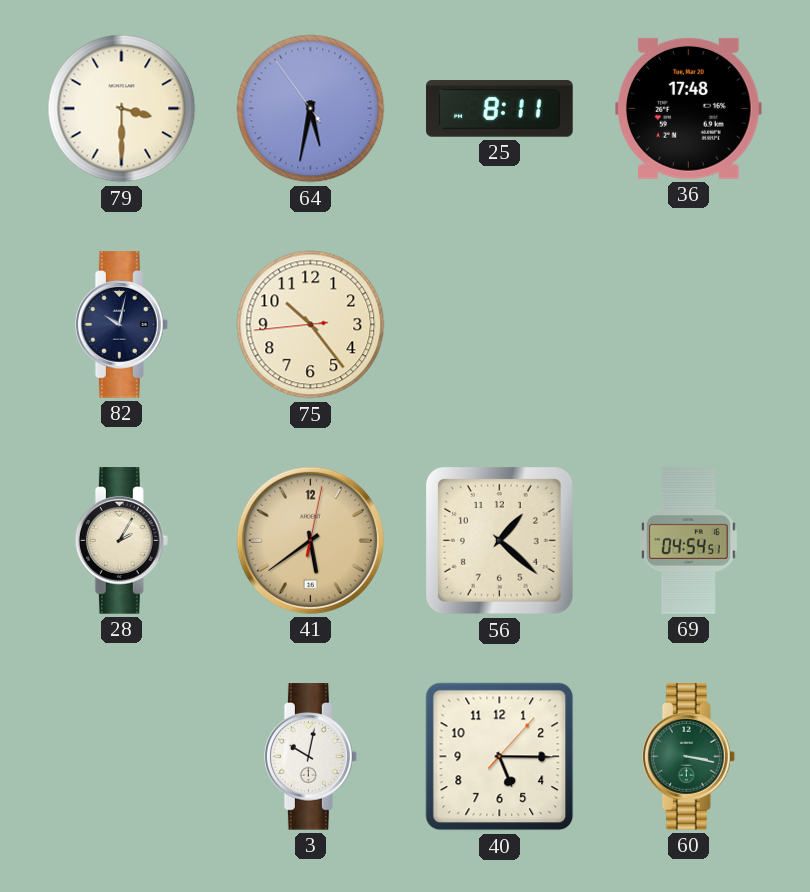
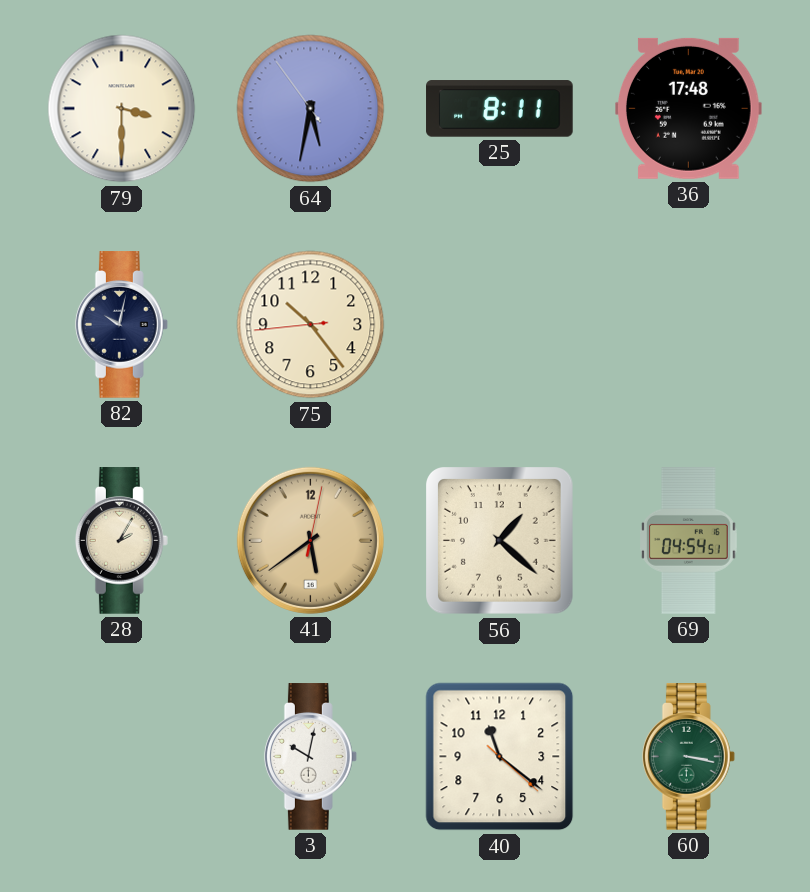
40: 5:15 -> 11:21 (500, 757)
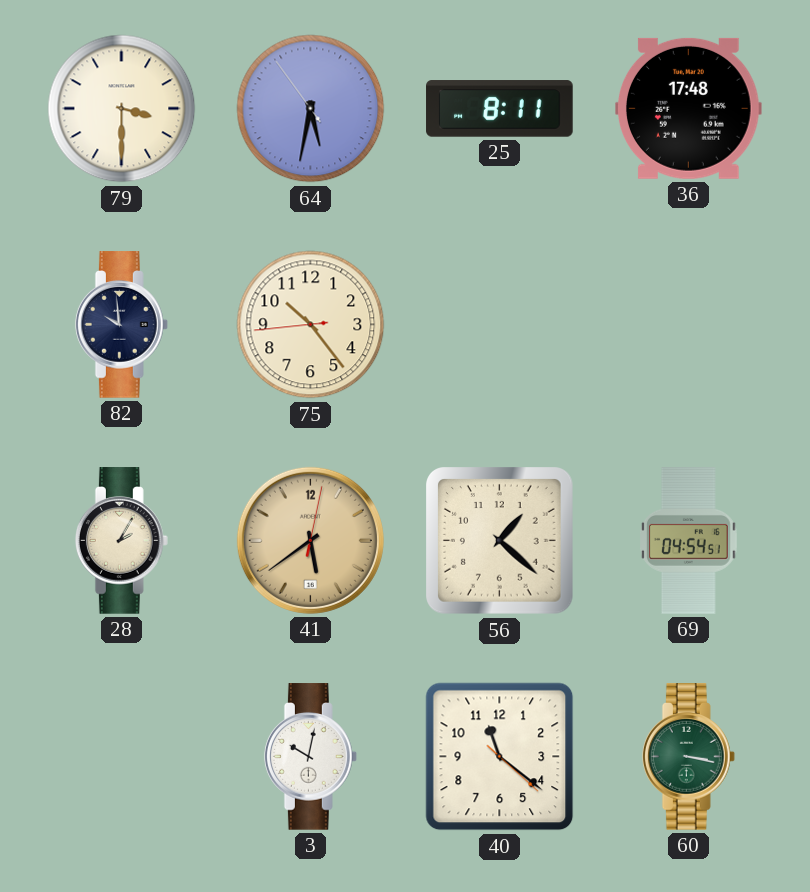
82: 10:02 -> 9:59 (121, 325)
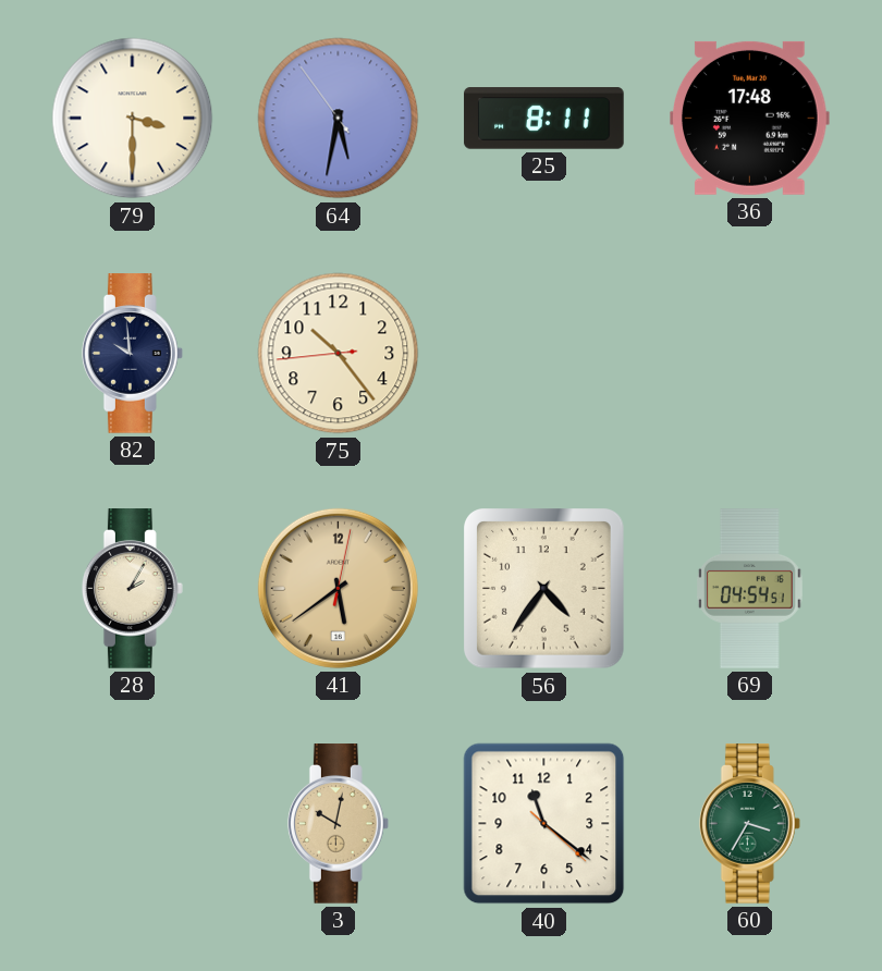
56: 1:22 -> 4:36 (544, 589)
3 dial: white -> champagne (338, 824)
60: 3:17 -> 3:35 (749, 824)
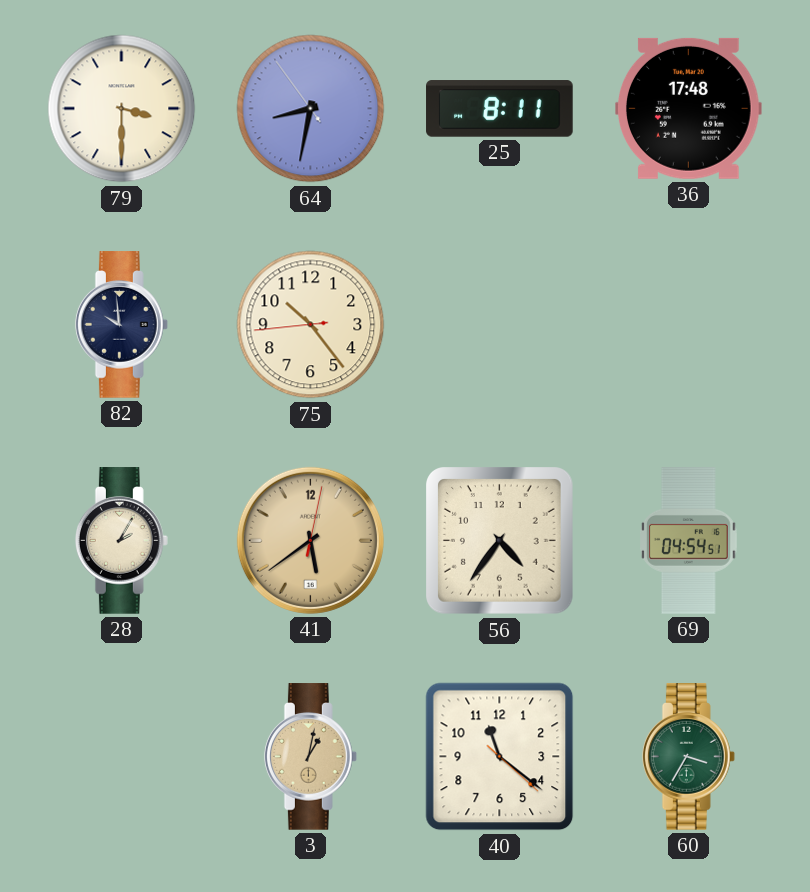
64: 5:31 -> 8:31 (311, 109)
3: 10:02 -> 1:02 (310, 757)
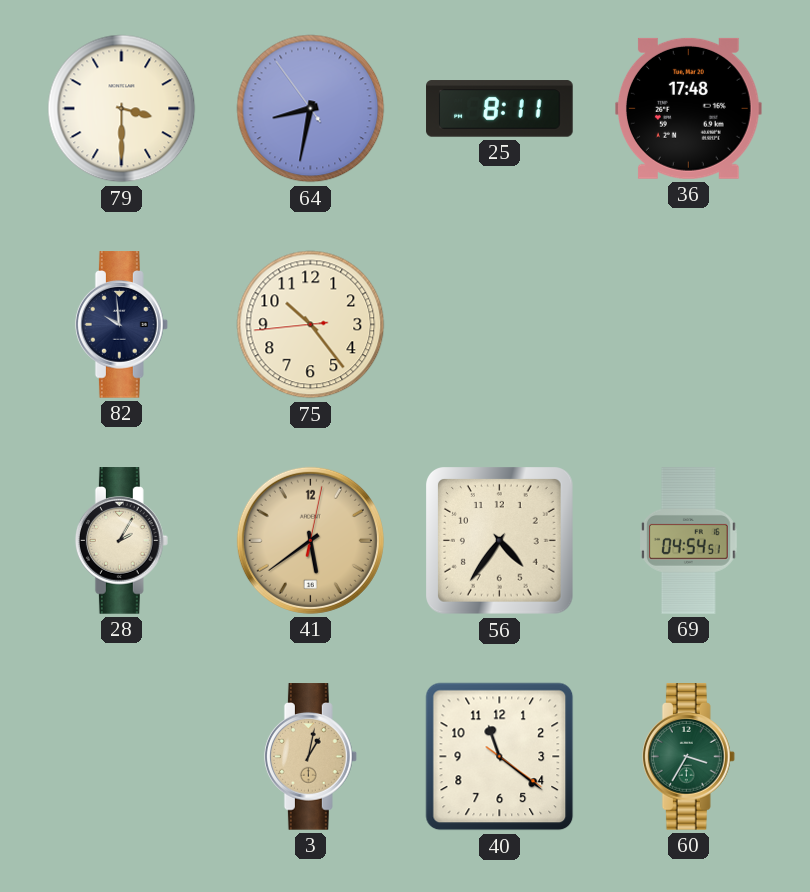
40: 11:21:22 -> 11:21:21 (500, 757)
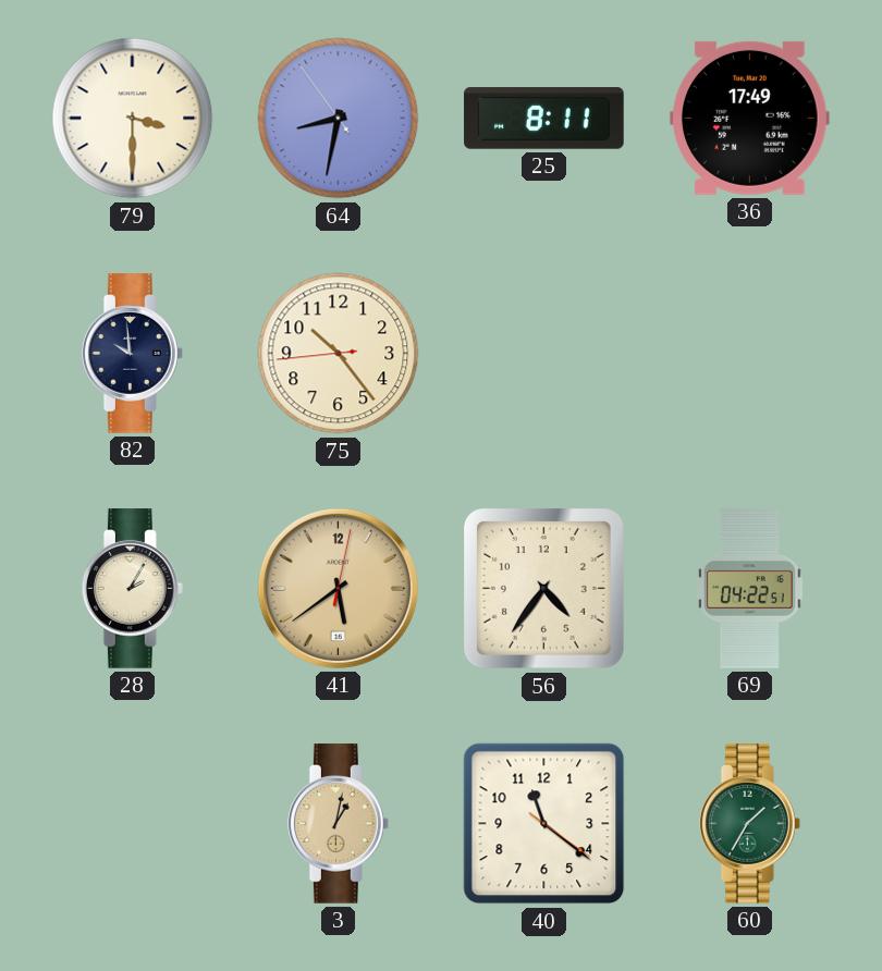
36: 17:48 -> 17:49 (750, 118)
69: 04:54 -> 04:22 (750, 589)
60: 3:35 -> 1:35 (749, 824)
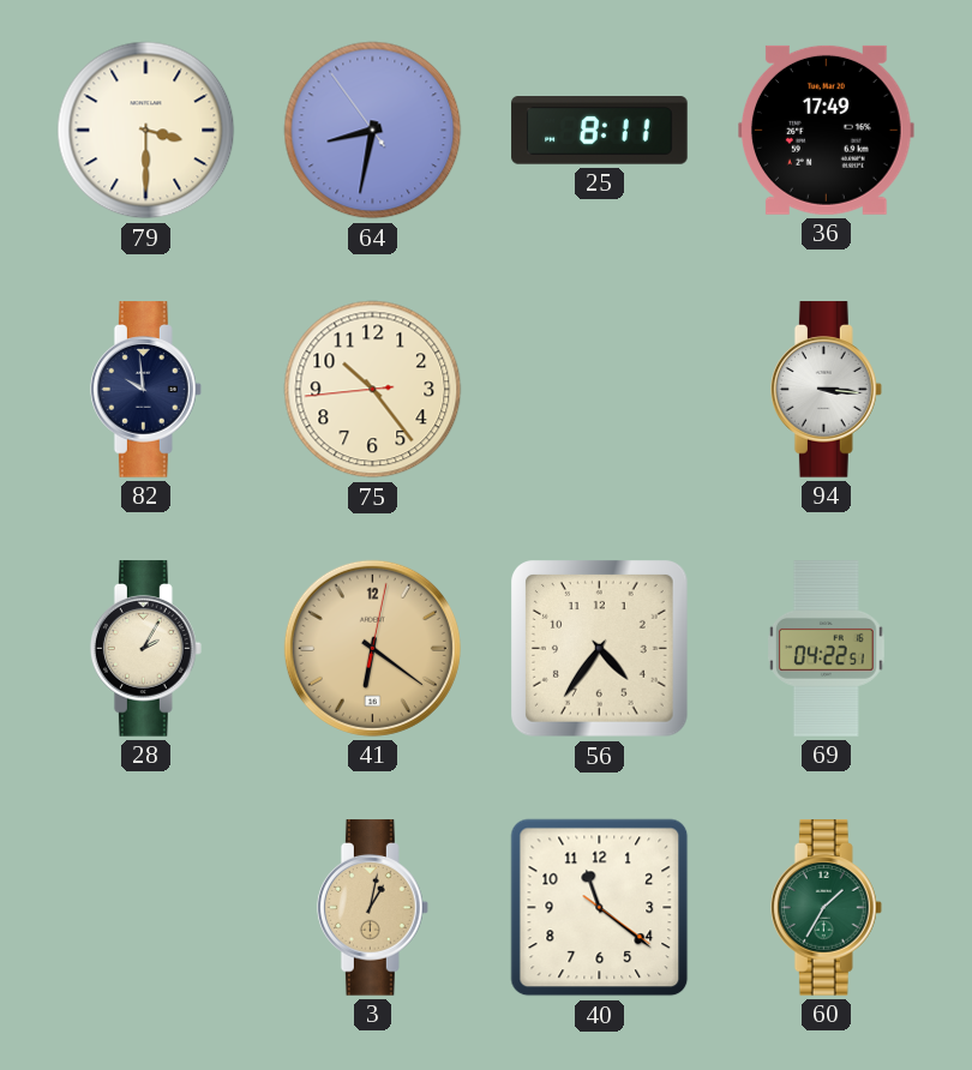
94: none -> 3:16 (826, 390)
41: 5:39 -> 6:21 (372, 648)
